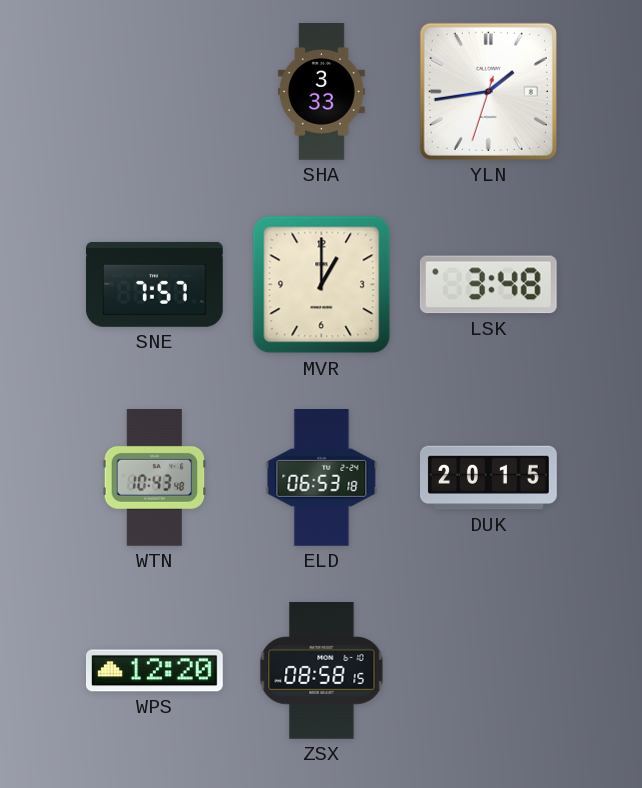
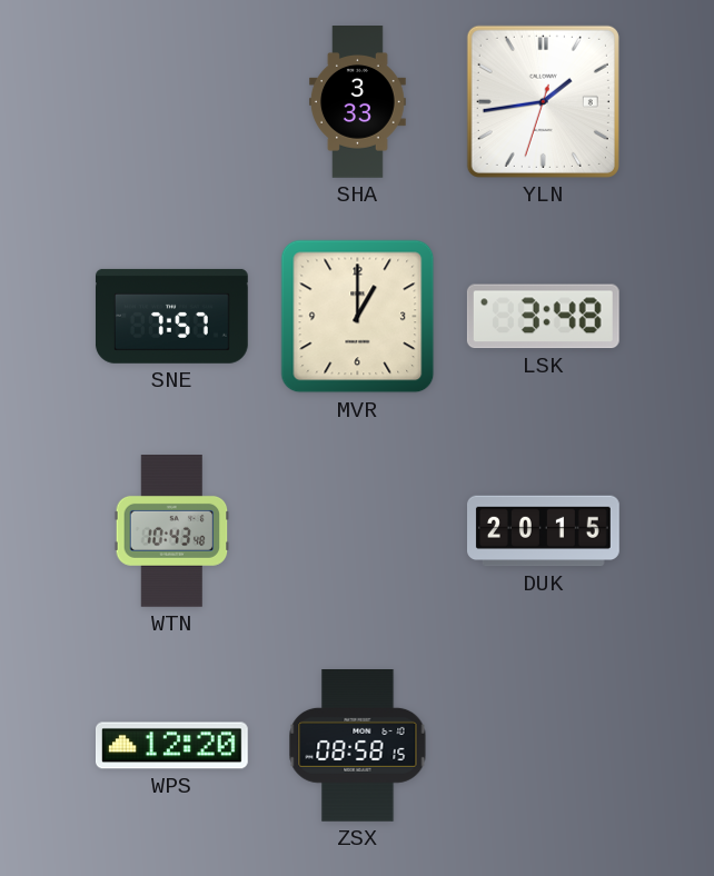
ELD: 06:53 -> none (322, 478)
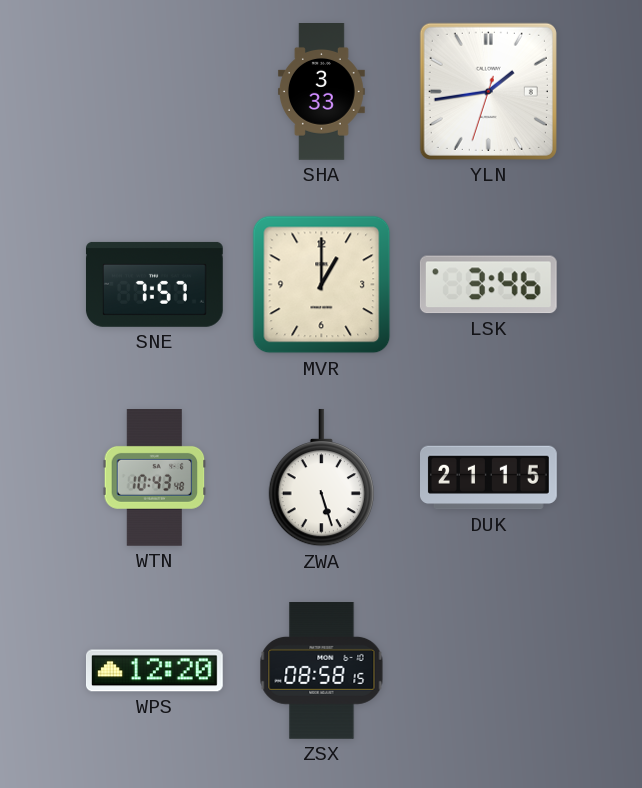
LSK: 3:48 -> 3:46 (488, 285)
ZWA: none -> 5:27 (321, 478)
DUK: 20:15 -> 21:15 (489, 478)
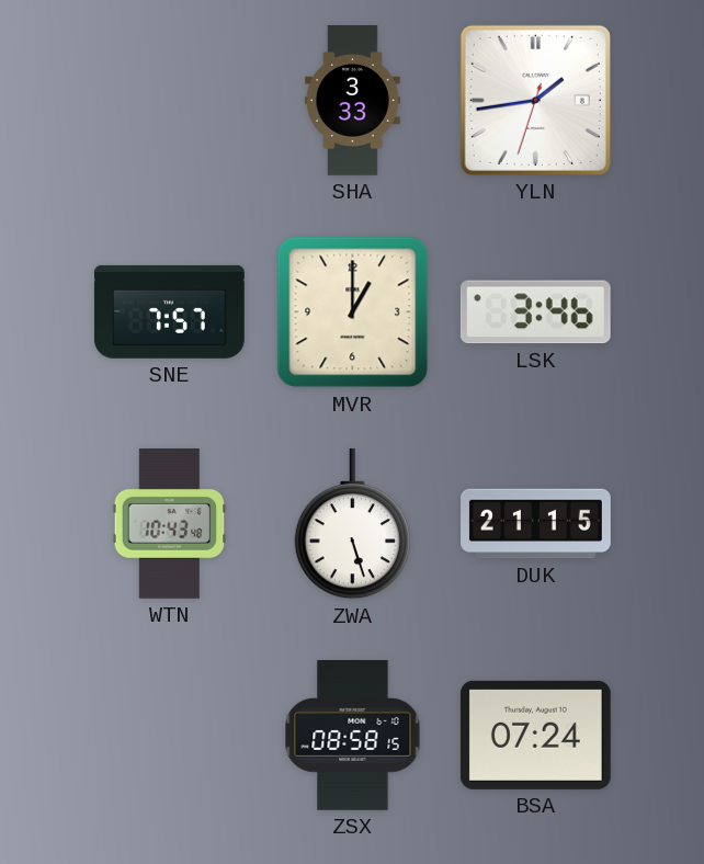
WPS: 12:20 -> none (155, 671)
BSA: none -> 07:24 (535, 735)
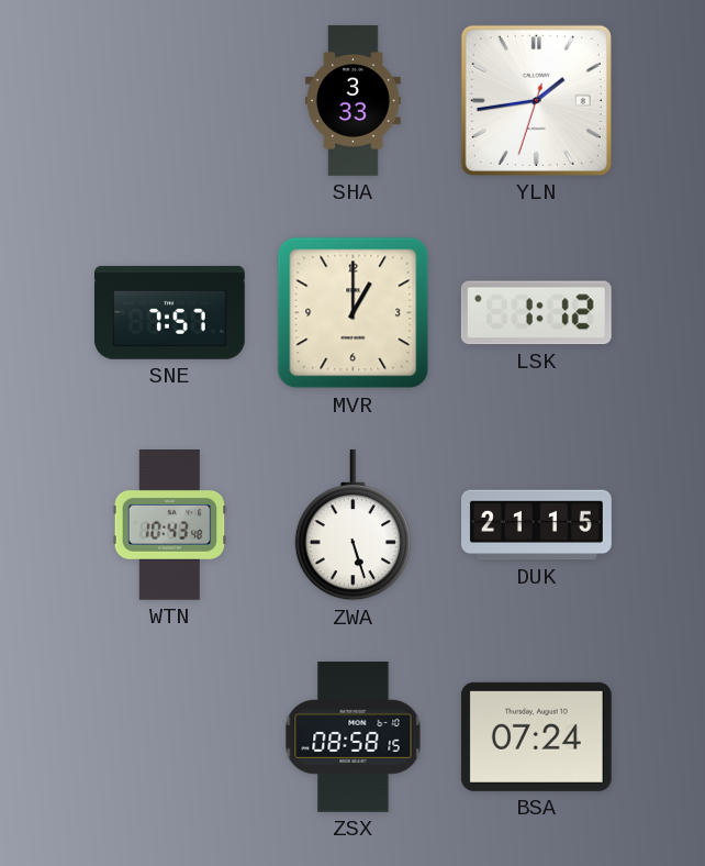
LSK: 3:46 -> 1:12 (536, 313)
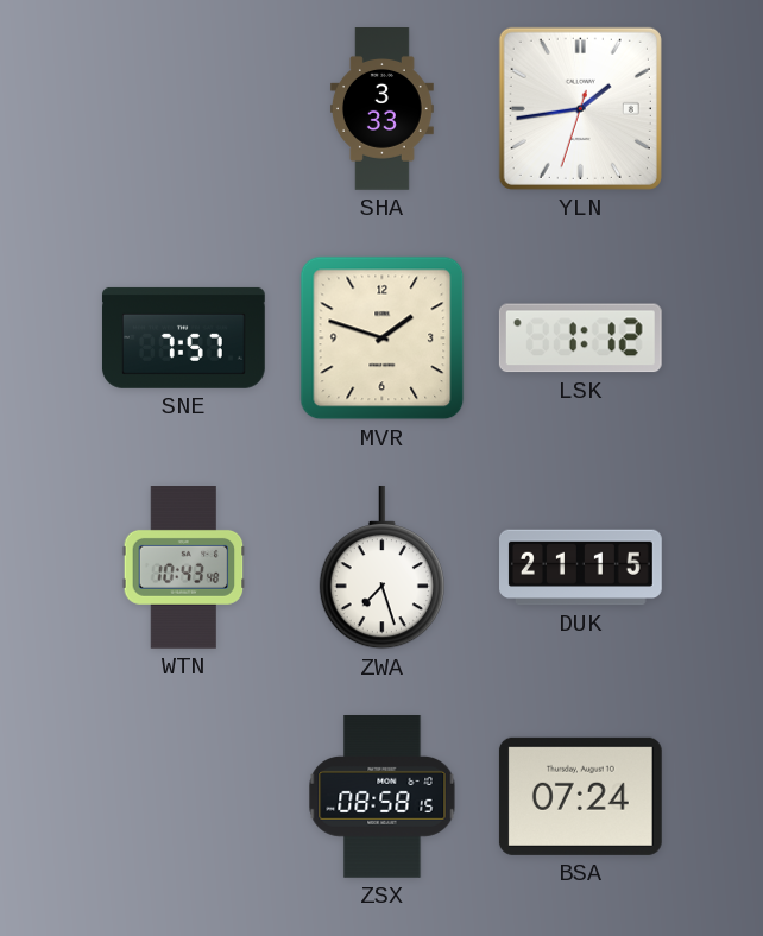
MVR: 1:00 -> 1:48 (383, 339)
ZWA: 5:27 -> 7:27 (381, 568)
